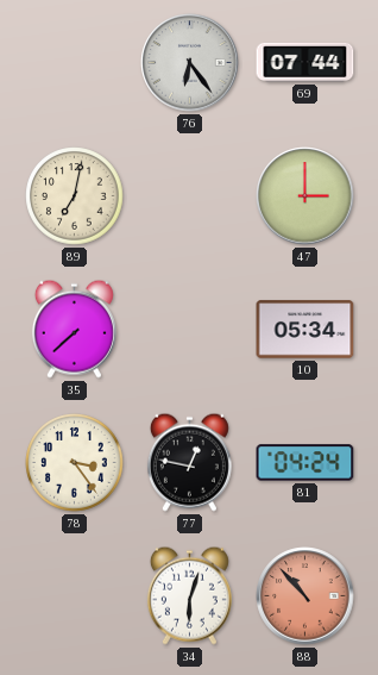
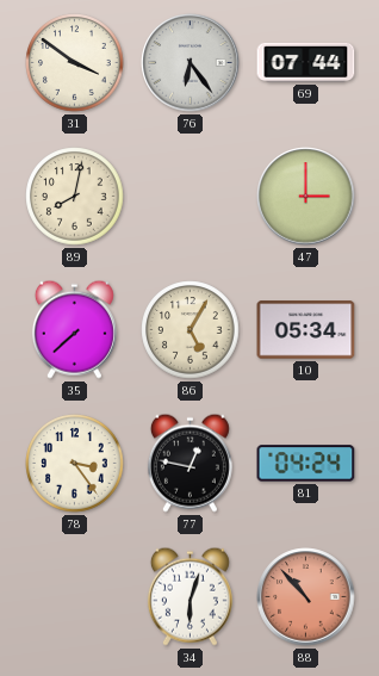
31: none -> 3:51 (75, 63)
89: 7:02 -> 8:02 (75, 197)
86: none -> 5:05 (191, 330)
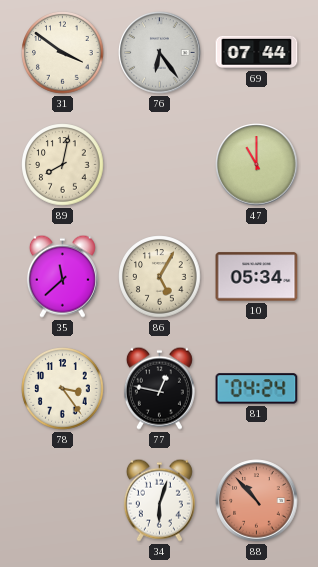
47: 3:00 -> 11:00 (257, 165)
35: 7:38 -> 11:38 (62, 276)
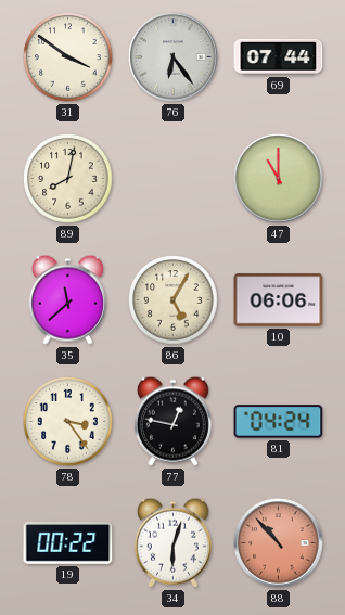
10: 05:34 -> 06:06 (279, 300)
19: none -> 00:22 (68, 542)
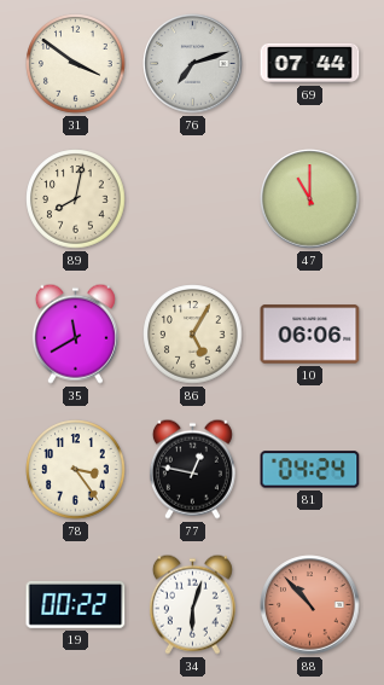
76: 6:24 -> 7:12 (193, 64)
35: 11:38 -> 11:40 (75, 333)
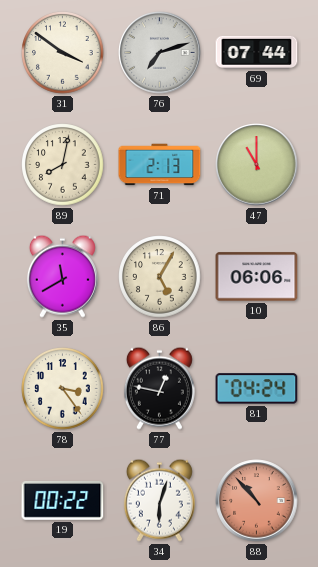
71: none -> 2:13 (160, 165)
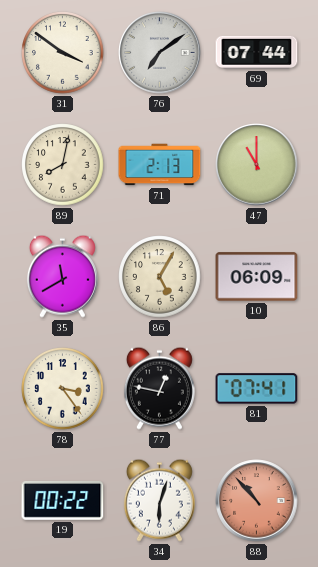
76: 7:12 -> 7:09 (160, 53)
10: 06:06 -> 06:09 (257, 277)
81: 04:24 -> 07:41 (257, 389)
